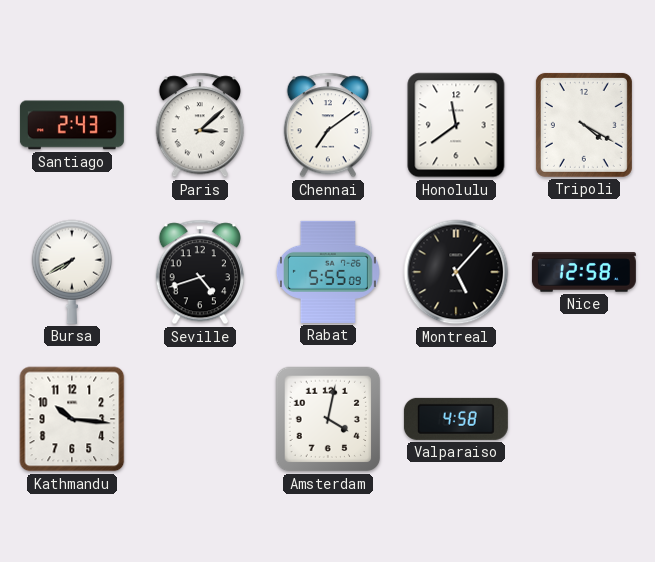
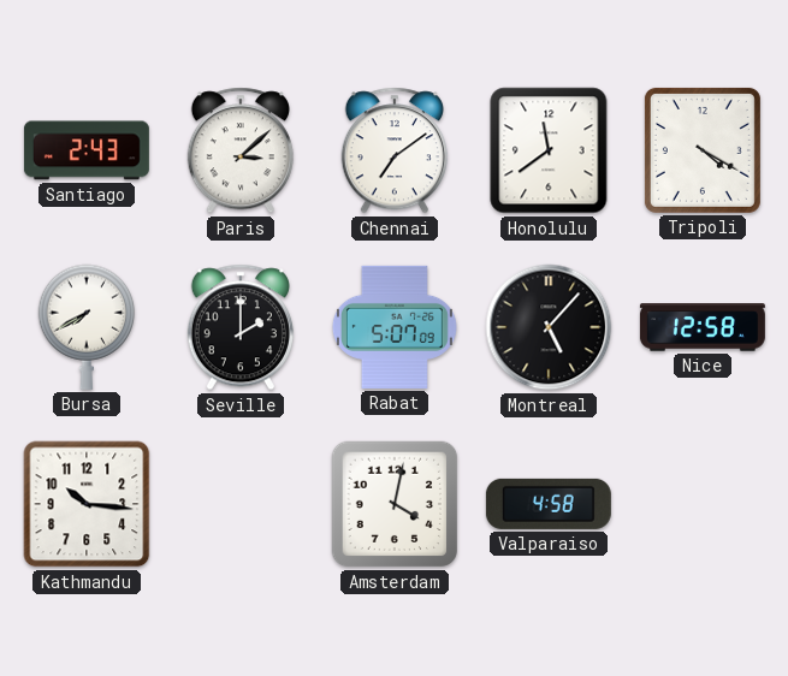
Seville: 4:42 -> 2:00 (241, 327)
Rabat: 5:55 -> 5:07 (395, 327)
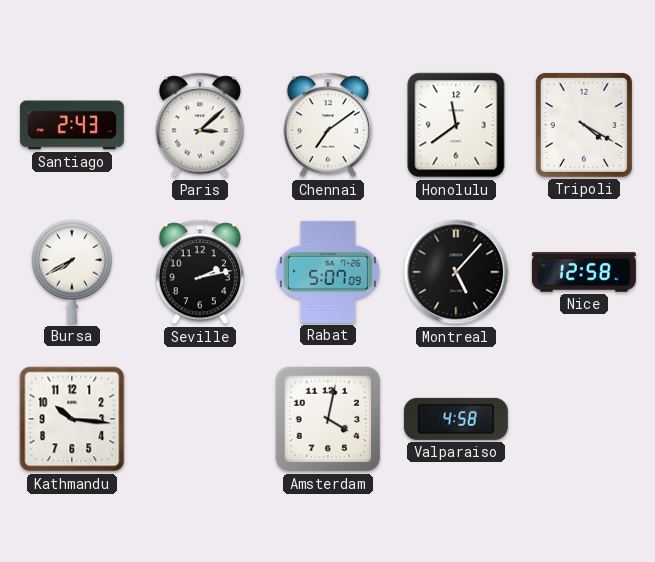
Seville: 2:00 -> 2:13 (200, 272)
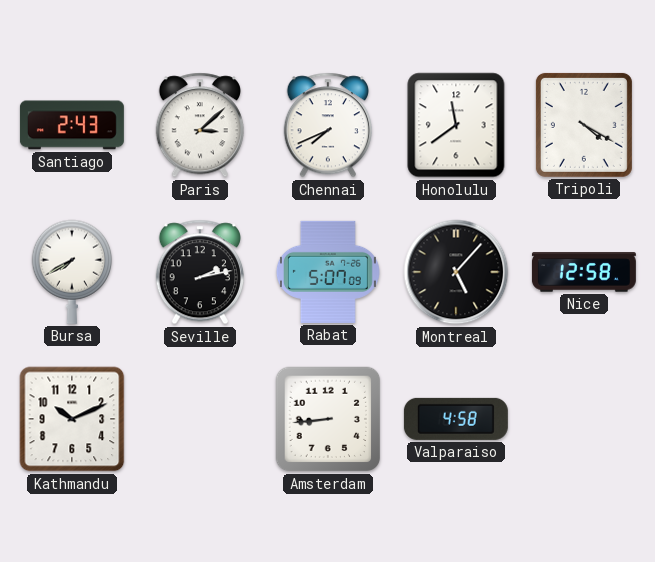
Chennai: 7:09 -> 7:41 (328, 125)
Kathmandu: 10:16 -> 10:11 (72, 419)
Amsterdam: 4:02 -> 8:44 (328, 419)
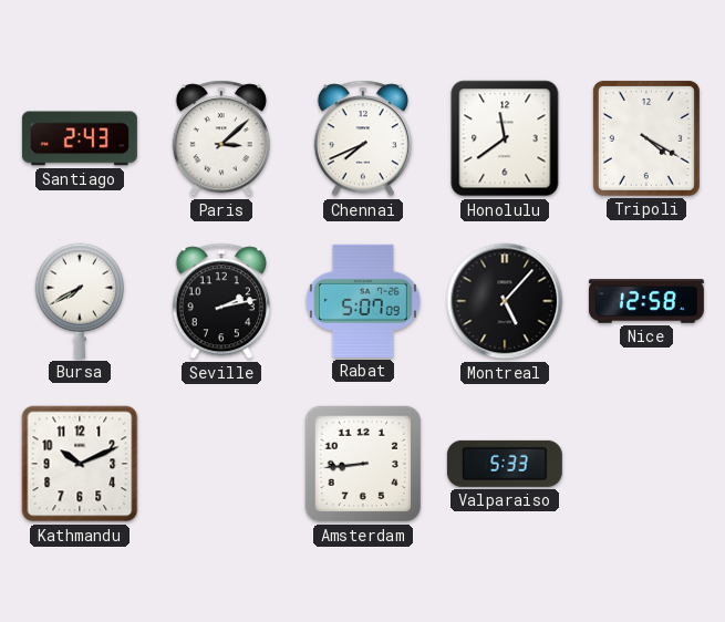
Valparaiso: 4:58 -> 5:33 (505, 464)
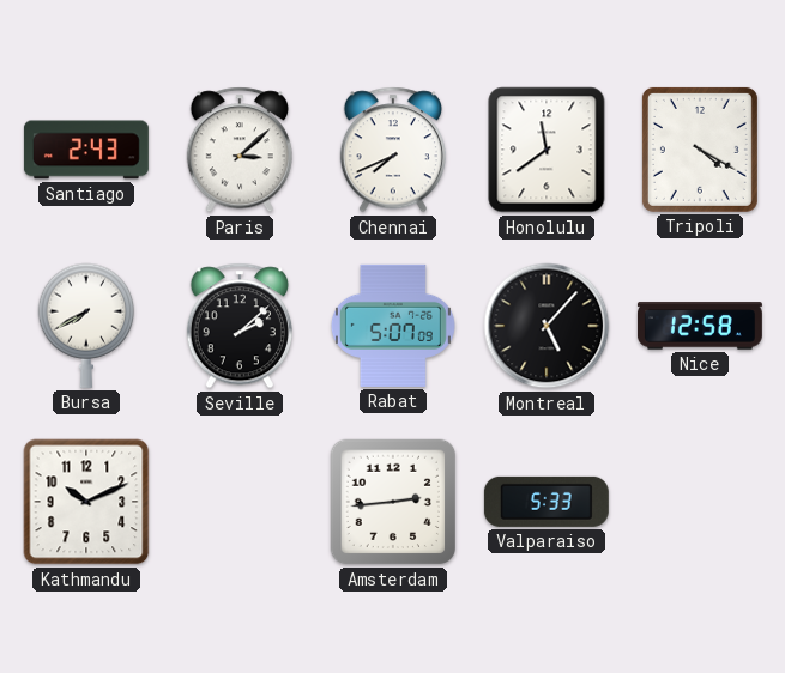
Seville: 2:13 -> 2:08 (240, 326)
Amsterdam: 8:44 -> 2:44 (393, 502)
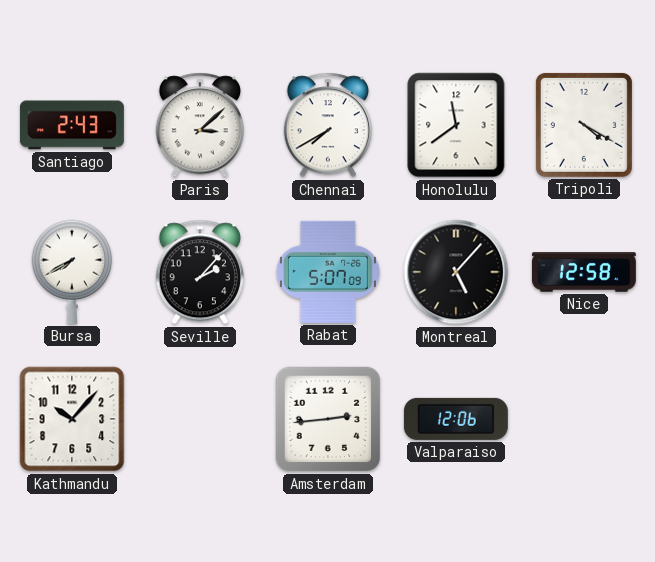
Chennai: 7:41 -> 7:40 (328, 125)
Seville: 2:08 -> 2:07 (200, 272)
Kathmandu: 10:11 -> 10:07 (72, 419)
Valparaiso: 5:33 -> 12:06 (456, 419)
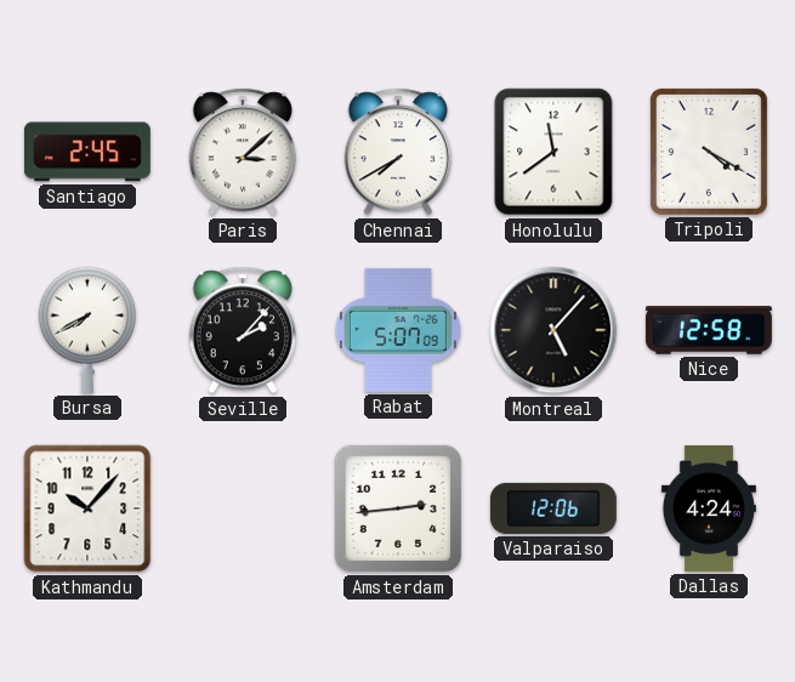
Santiago: 2:43 -> 2:45 (87, 152)
Dallas: none -> 4:24 (709, 508)
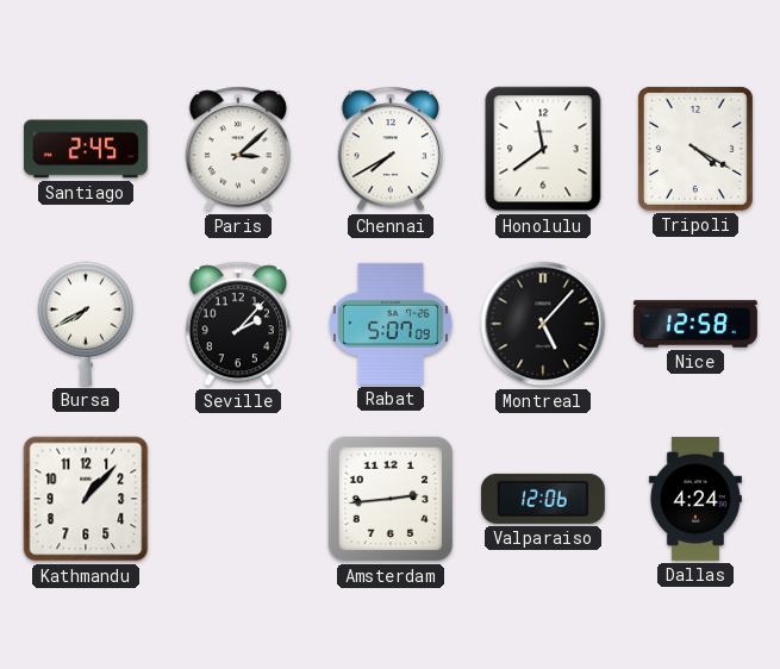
Kathmandu: 10:07 -> 1:07 (86, 499)
